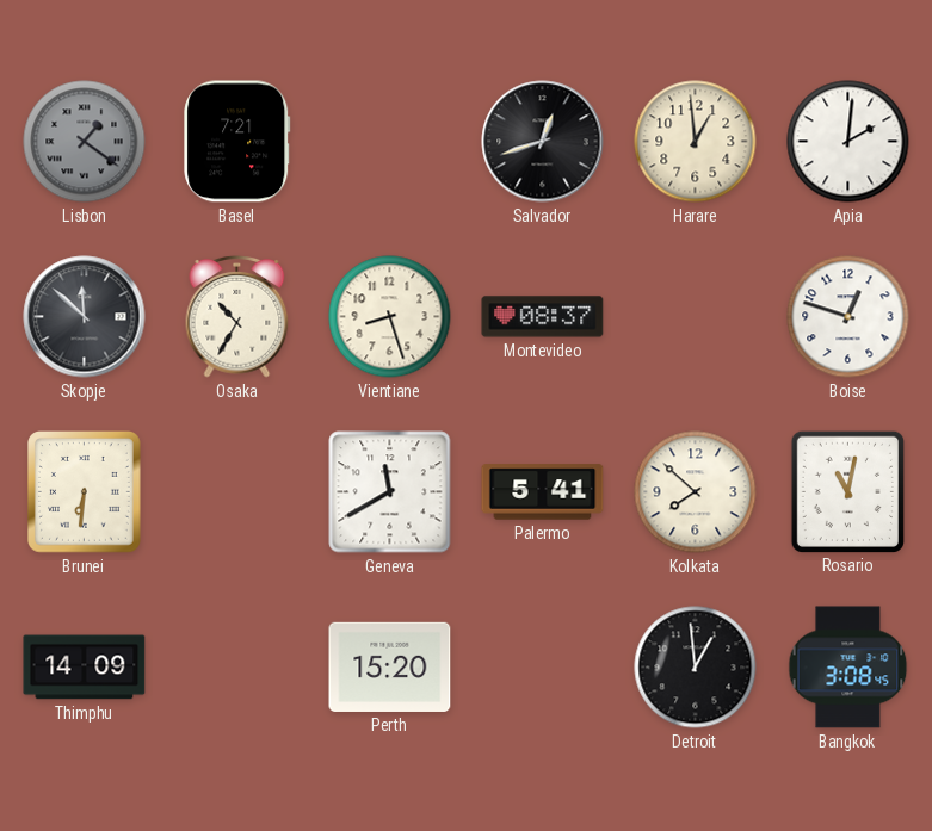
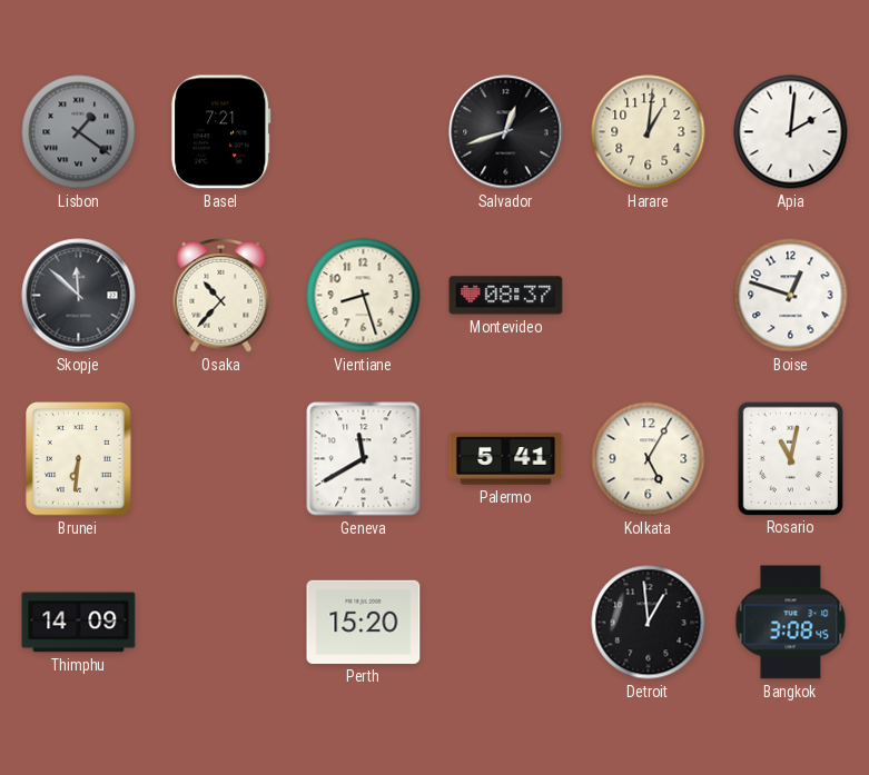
Harare: 12:59 -> 1:01 (649, 132)
Osaka: 10:35 -> 10:37 (221, 295)
Kolkata: 7:52 -> 5:05 (649, 459)
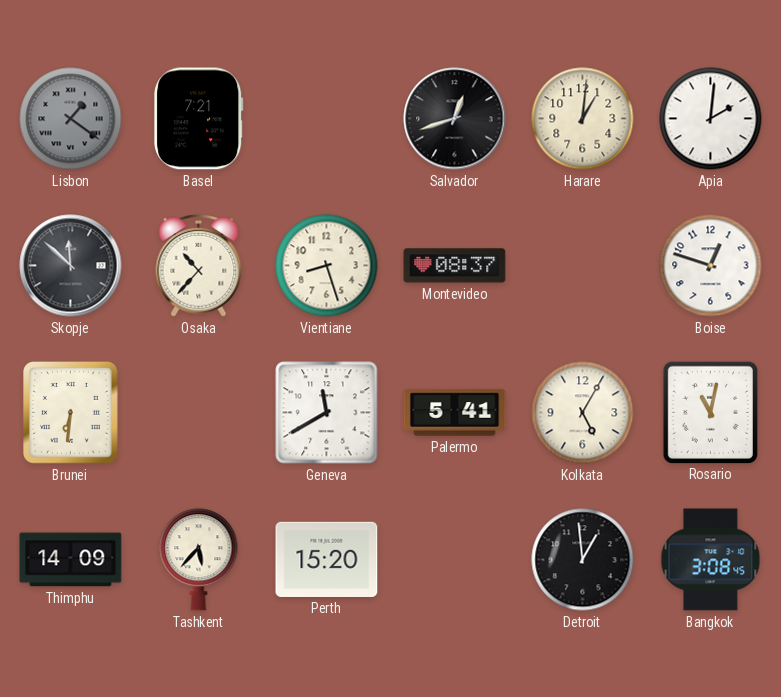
Tashkent: none -> 5:37 (199, 560)
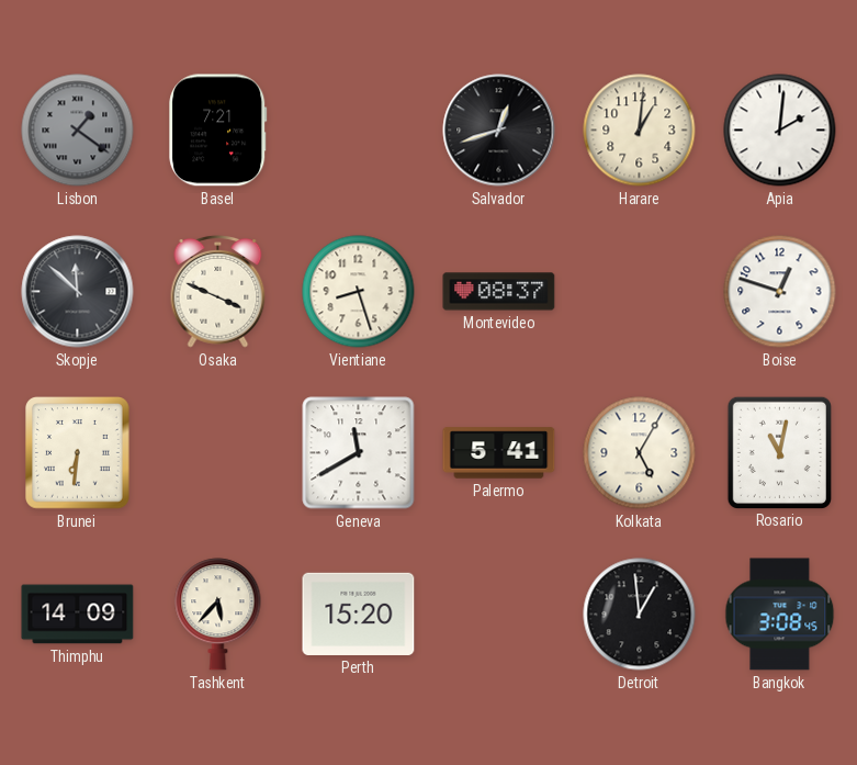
Osaka: 10:37 -> 3:49 (218, 291)
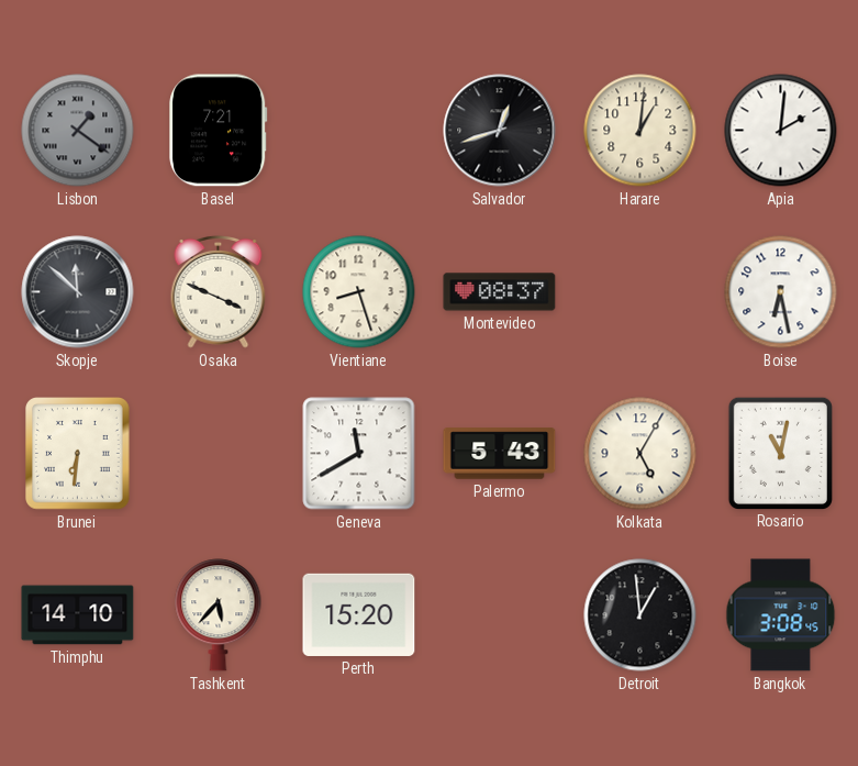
Boise: 12:48 -> 6:28 (781, 292)
Palermo: 5:41 -> 5:43 (500, 454)
Thimphu: 14:09 -> 14:10 (78, 615)
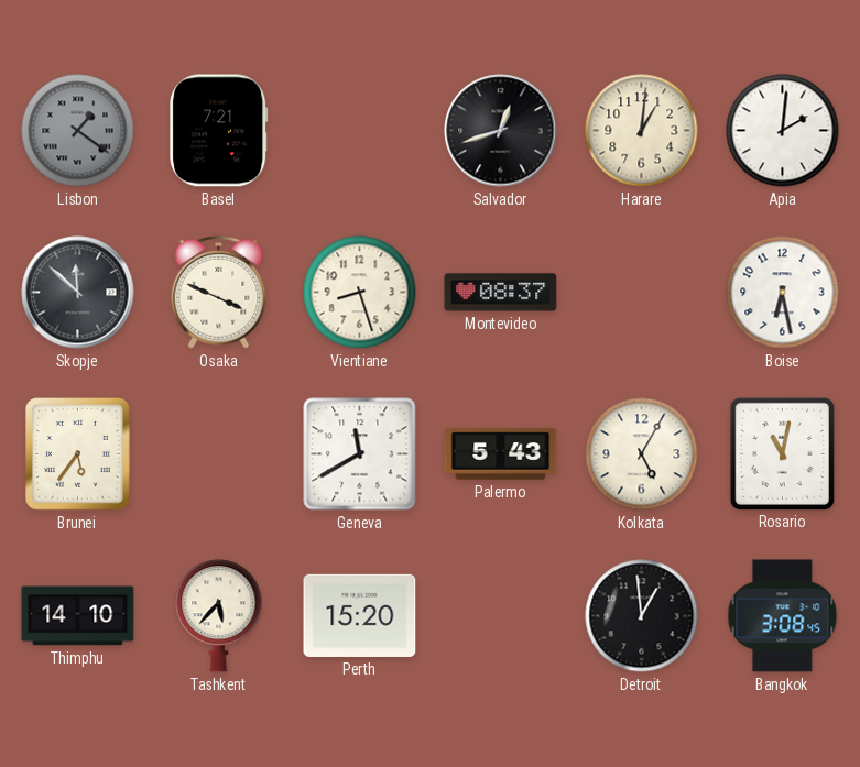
Brunei: 6:31 -> 5:36 (78, 454)
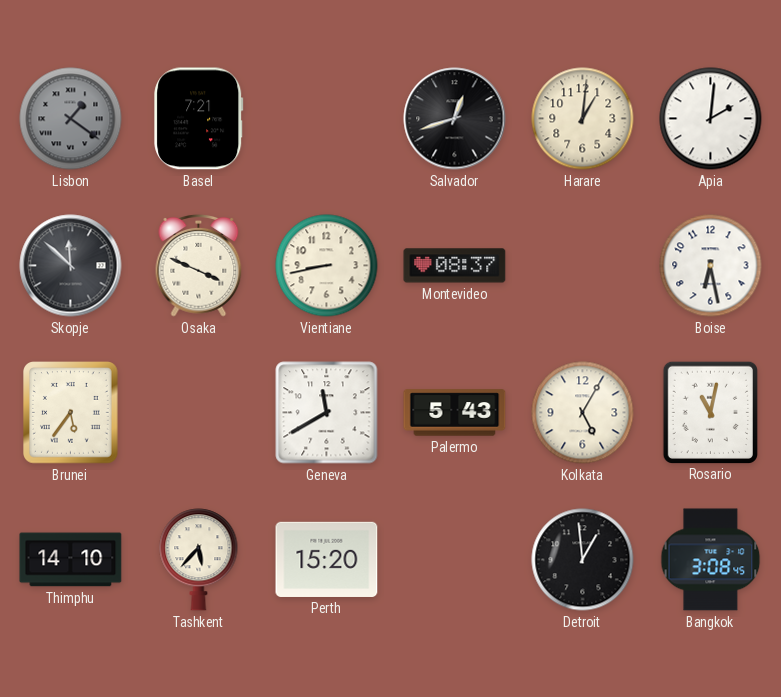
Vientiane: 8:27 -> 8:43 (327, 266)
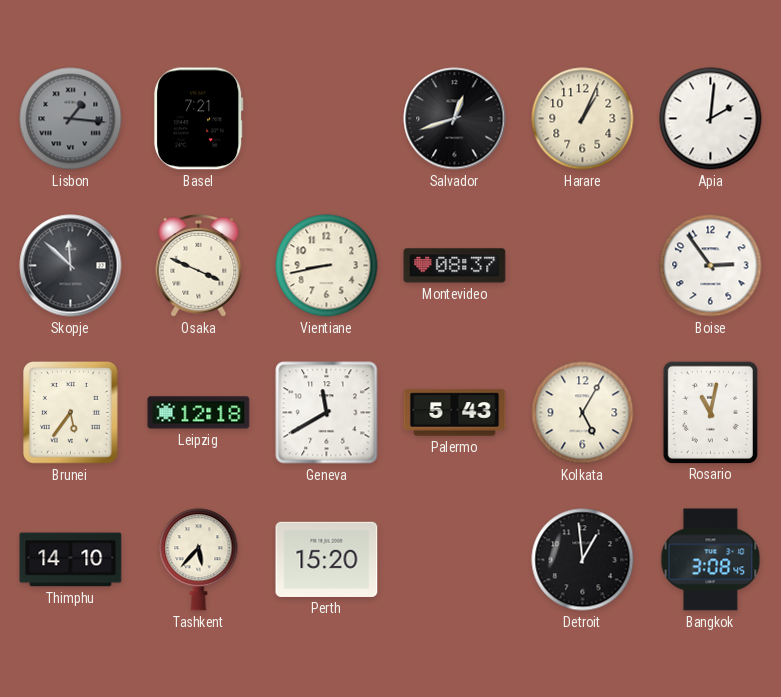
Lisbon: 1:21 -> 1:16 (71, 119)
Harare: 1:01 -> 1:04 (583, 119)
Boise: 6:28 -> 2:54 (711, 266)
Leipzig: none -> 12:18 (199, 413)
